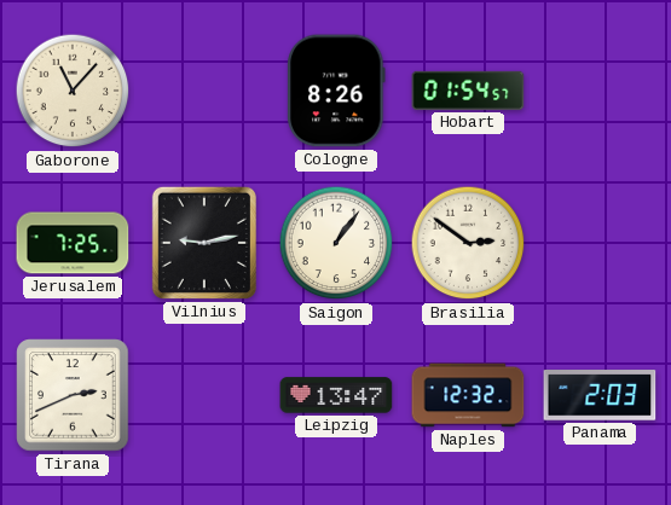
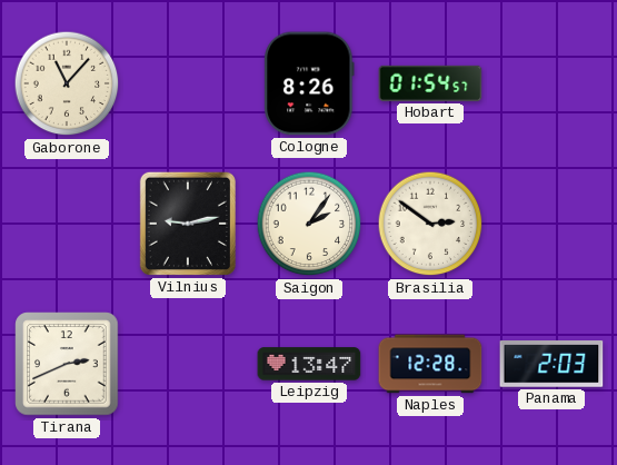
Jerusalem: 7:25 -> none (73, 243)
Saigon: 1:06 -> 2:06 (309, 224)
Naples: 12:32 -> 12:28 (430, 364)
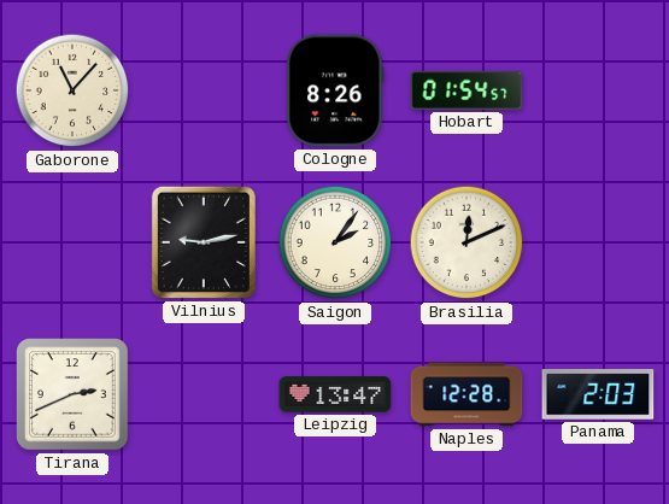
Brasilia: 2:51 -> 12:11 (466, 242)
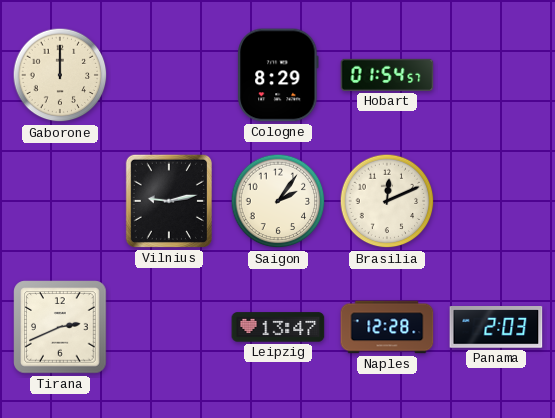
Gaborone: 11:07 -> 12:00 (60, 75)
Cologne: 8:26 -> 8:29 (278, 75)
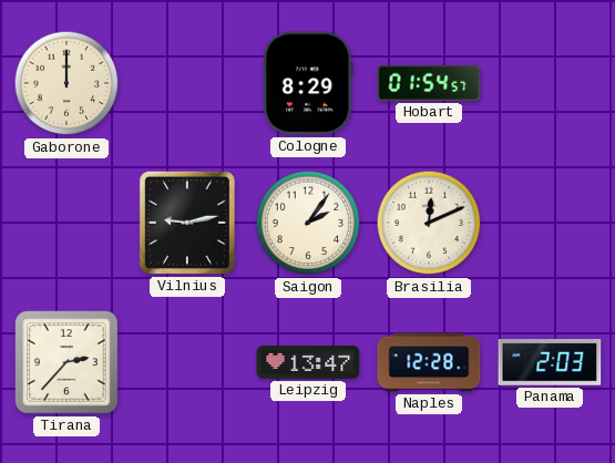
Tirana: 2:41 -> 2:37 (66, 362)
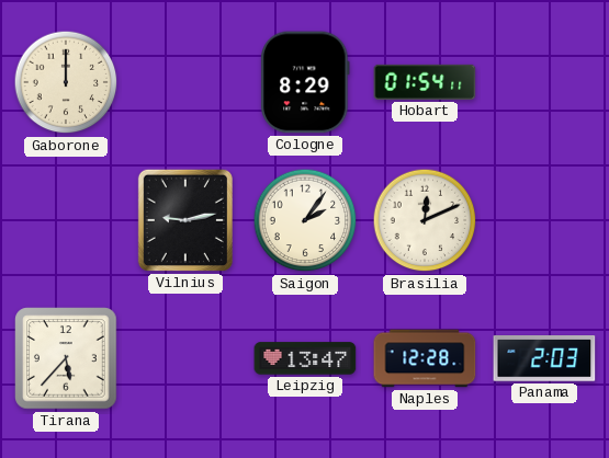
Hobart: 01:54:57 -> 01:54:11 (425, 82)
Tirana: 2:37 -> 5:37 (66, 358)
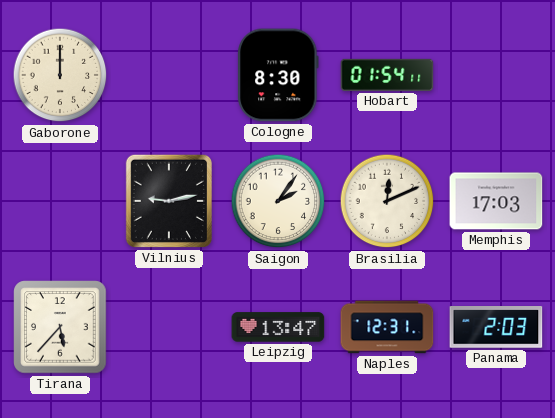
Cologne: 8:29 -> 8:30 (278, 75)
Memphis: none -> 17:03 (496, 201)
Naples: 12:28 -> 12:31 (387, 327)
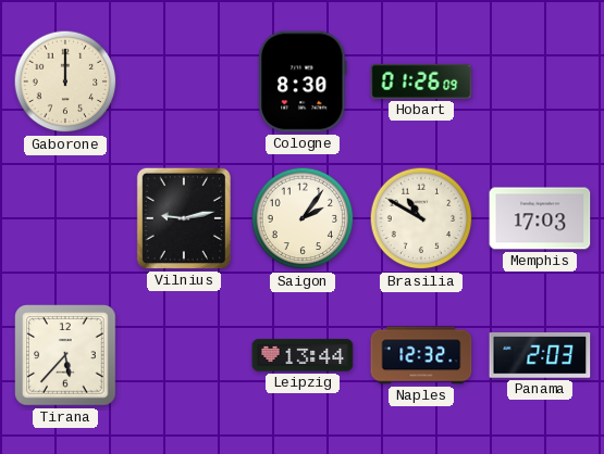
Hobart: 01:54 -> 01:26 (421, 81)
Brasilia: 12:11 -> 10:50 (421, 218)
Leipzig: 13:47 -> 13:44 (303, 355)
Naples: 12:31 -> 12:32 (421, 355)
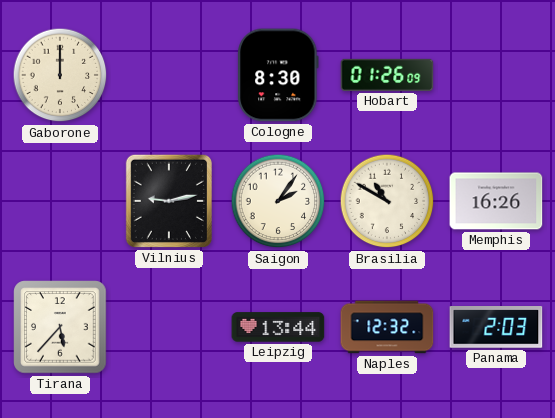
Memphis: 17:03 -> 16:26 (496, 201)
